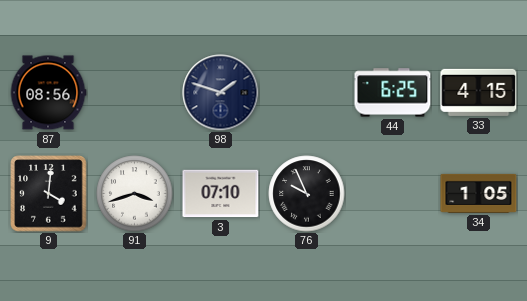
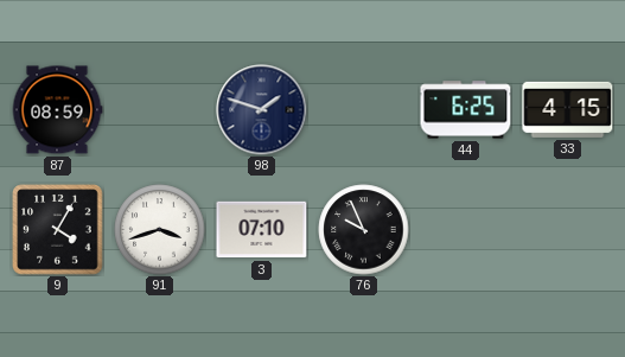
87: 08:56 -> 08:59 (57, 110)
9: 4:01 -> 4:05 (58, 230)
34: 1:05 -> none (479, 193)
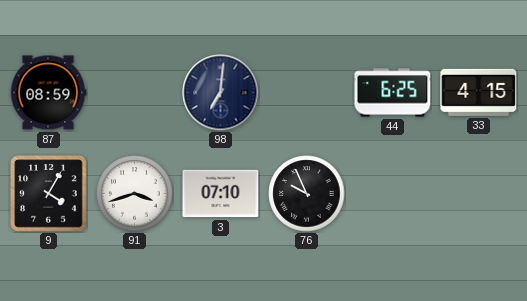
98: 1:48 -> 7:01 (221, 93)
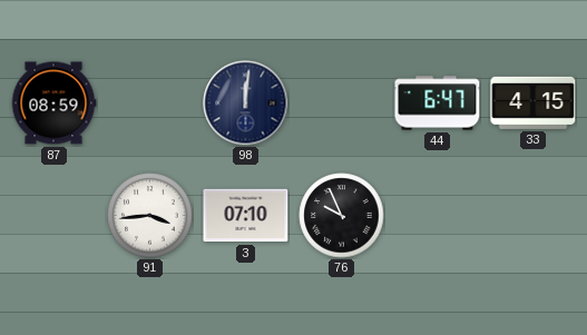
98: 7:01 -> 12:01 (246, 104)
44: 6:25 -> 6:47 (438, 104)
9: 4:05 -> none (49, 194)
91: 3:42 -> 3:44 (150, 216)
